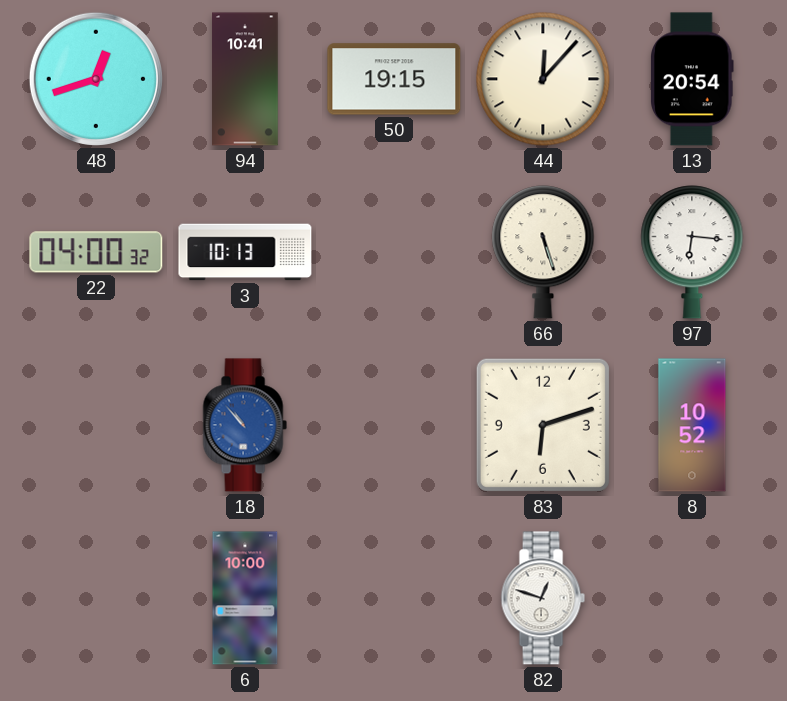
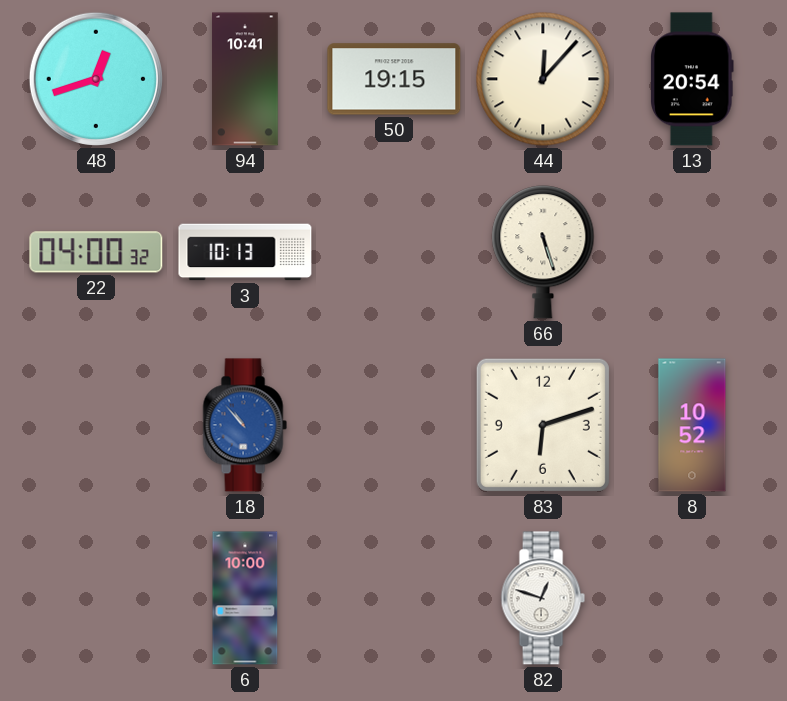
97: 6:16 -> none (692, 252)
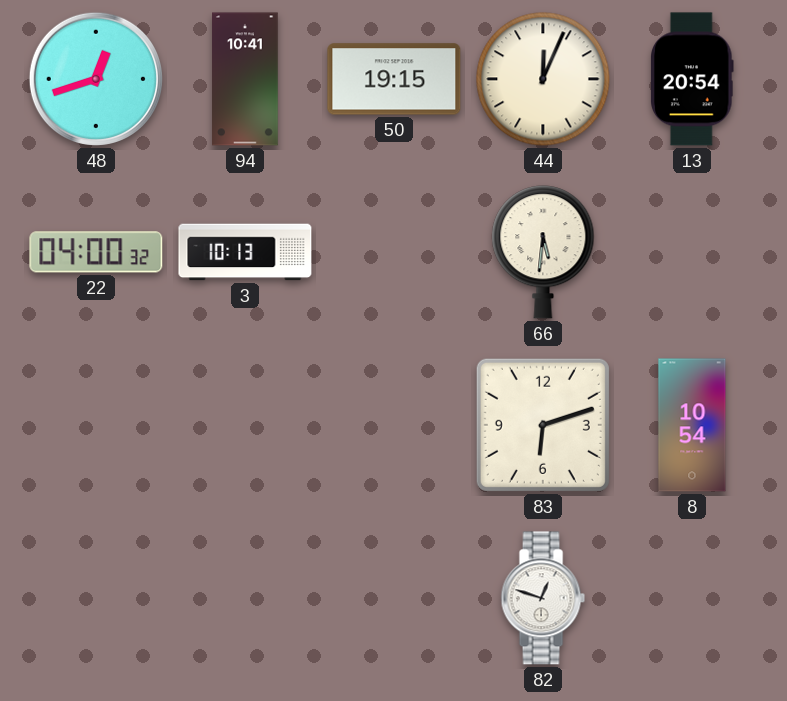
44: 12:07 -> 12:04 (543, 79)
66: 5:27 -> 5:31 (543, 252)
18: 10:53 -> none (245, 425)
8: 10:52 -> 10:54 (692, 425)
6: 10:00 -> none (245, 598)
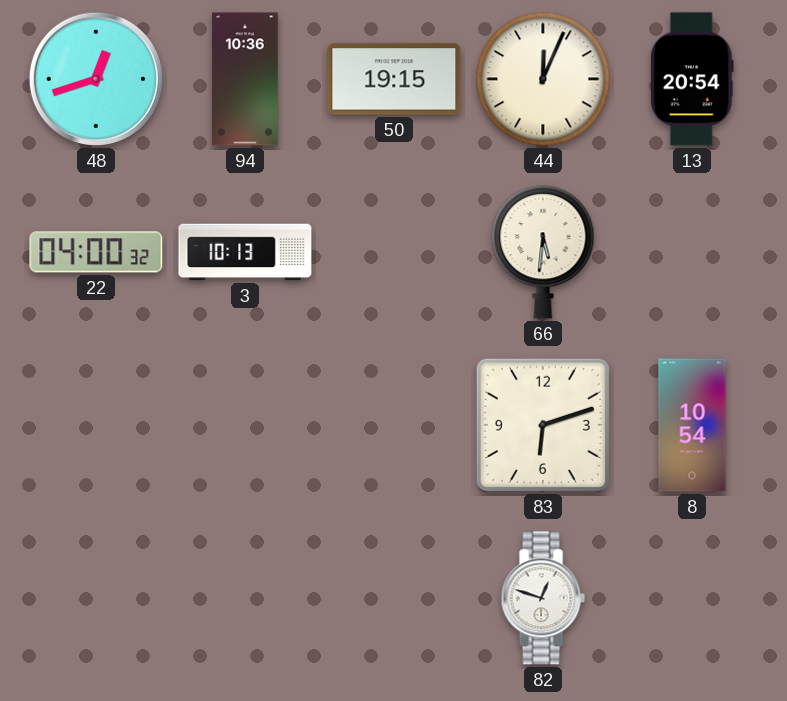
94: 10:41 -> 10:36 (245, 79)
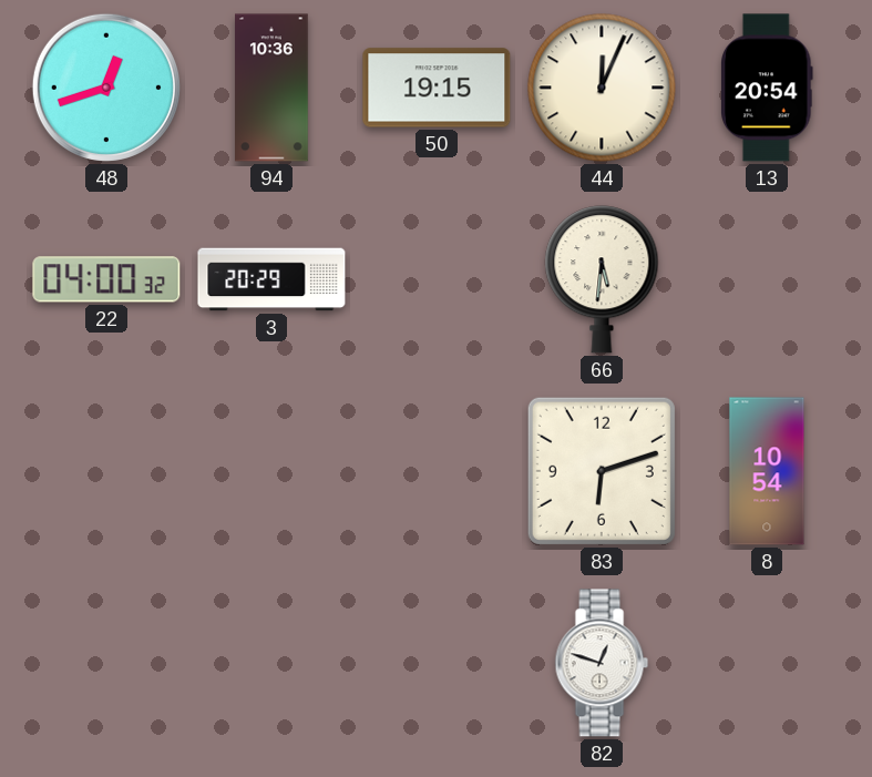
3: 10:13 -> 20:29 (271, 279)
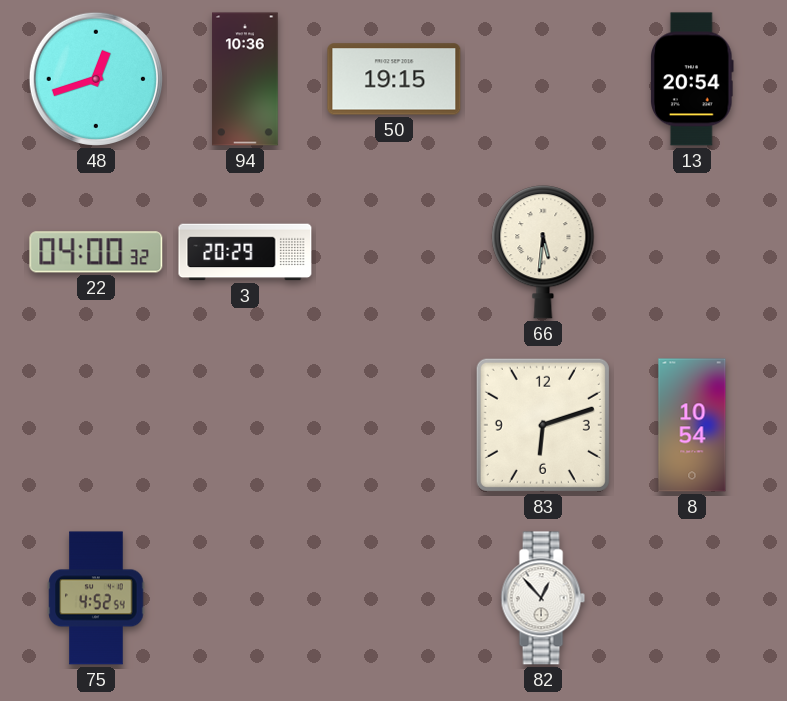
44: 12:04 -> none (602, 88)
75: none -> 4:52 (96, 598)
82: 12:48 -> 12:53 (543, 598)
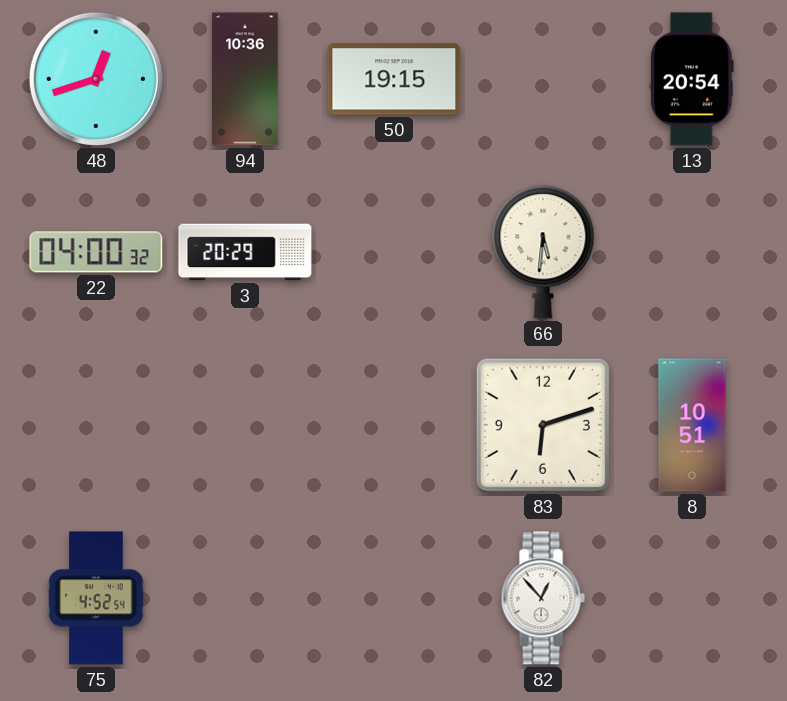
8: 10:54 -> 10:51 (692, 425)
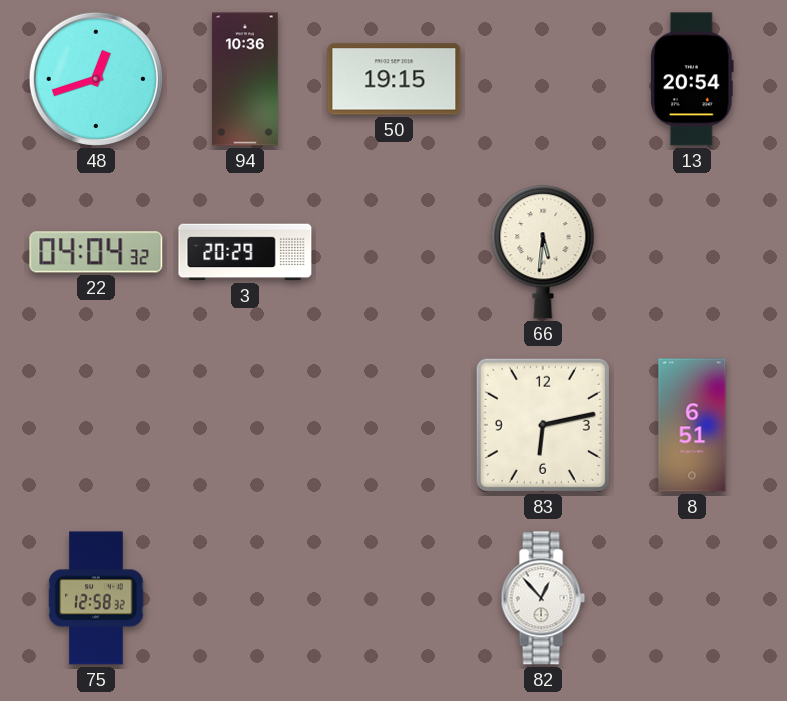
22: 04:00 -> 04:04 (96, 252)
83: 6:12 -> 6:13 (543, 425)
8: 10:51 -> 6:51 (692, 425)
75: 4:52 -> 12:58 (96, 598)
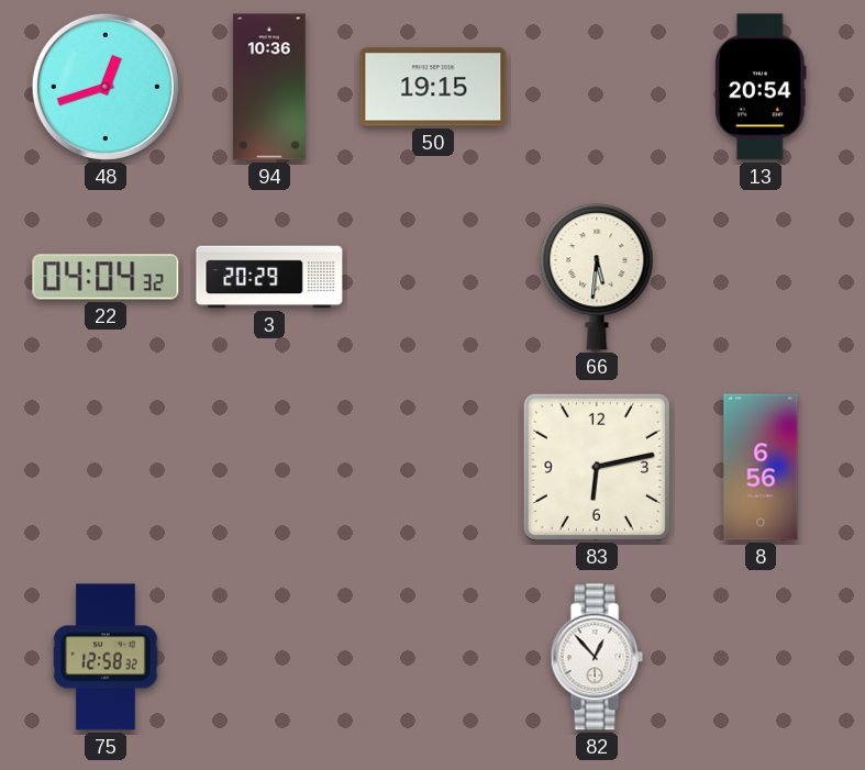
8: 6:51 -> 6:56 (761, 467)
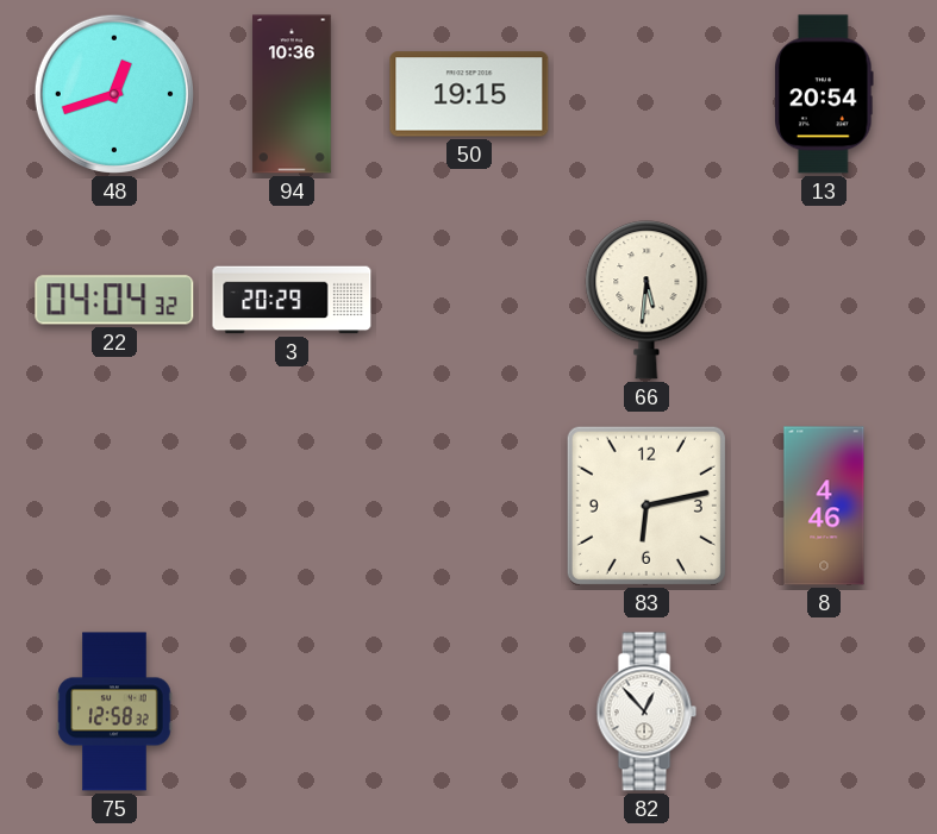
8: 6:56 -> 4:46 (824, 506)
